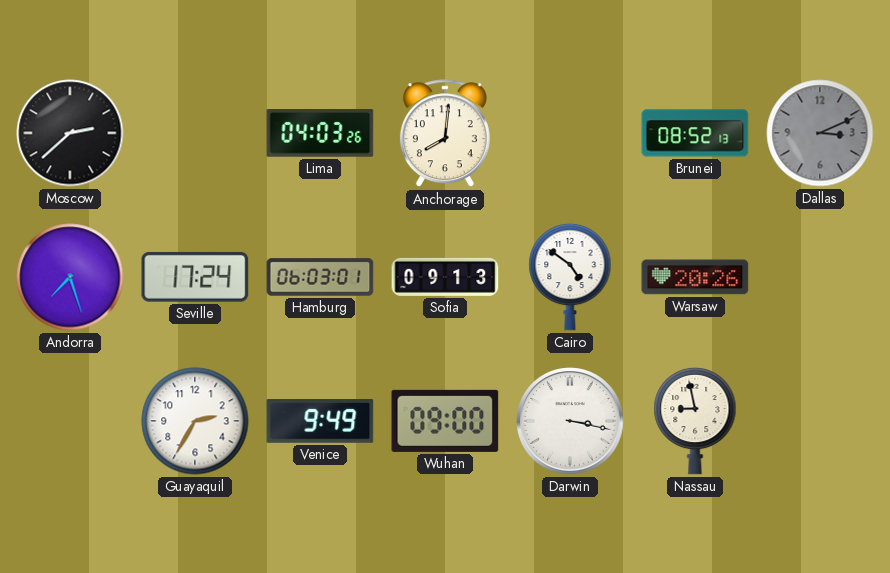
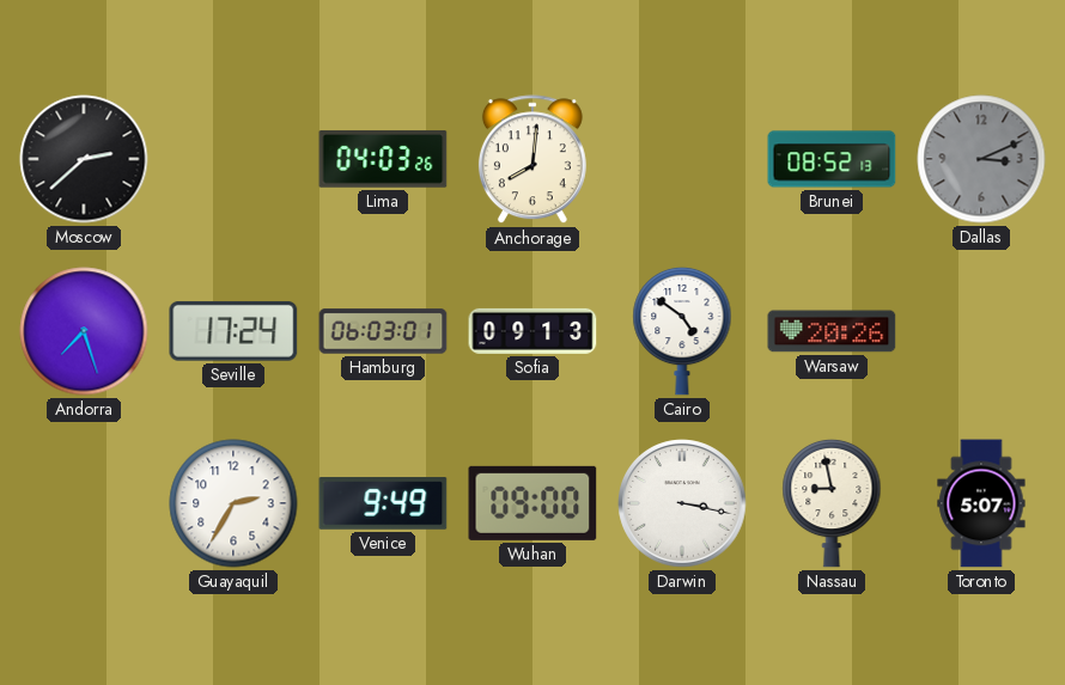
Toronto: none -> 5:07 (981, 503)
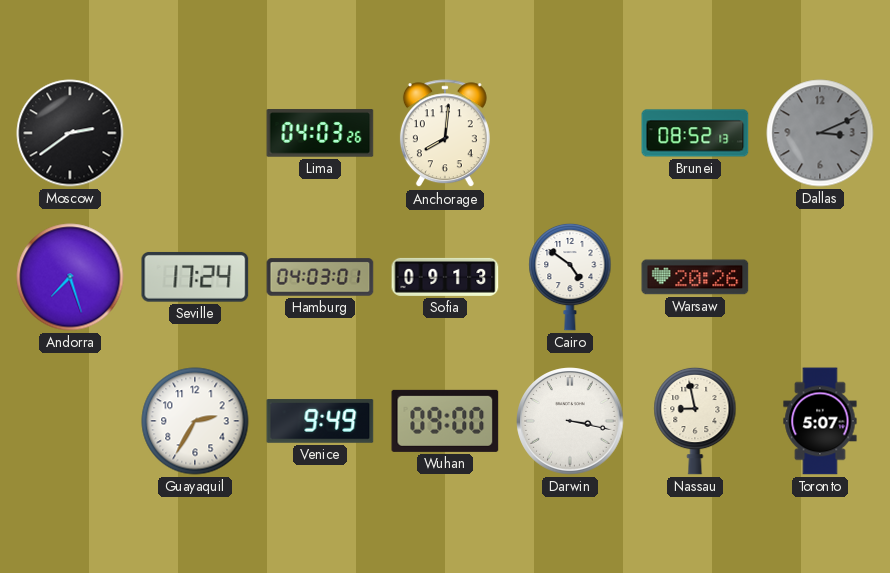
Moscow: 2:38 -> 2:39 (70, 133)
Hamburg: 06:03 -> 04:03 (320, 277)
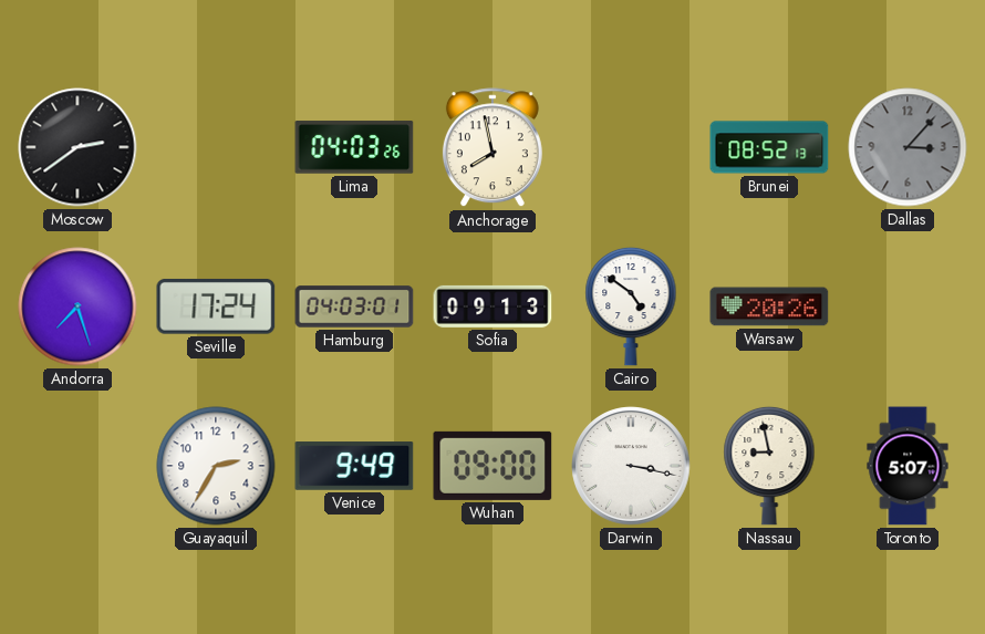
Anchorage: 8:01 -> 7:58 (492, 148)
Dallas: 3:11 -> 3:07 (908, 147)
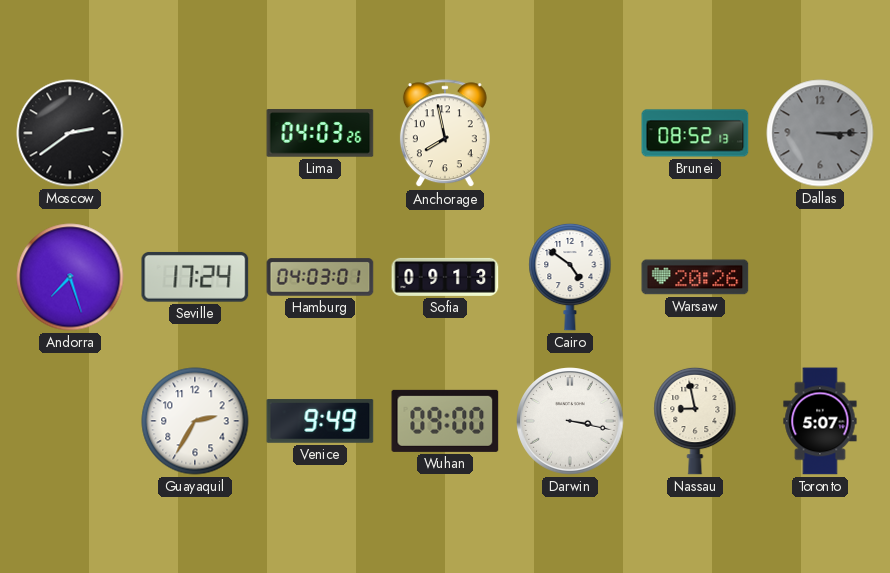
Dallas: 3:07 -> 3:15 (820, 133)
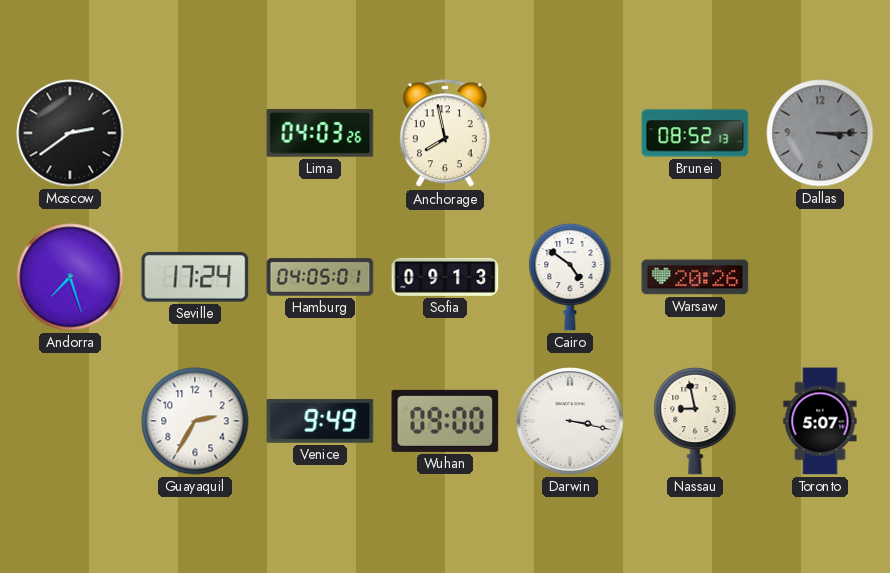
Hamburg: 04:03 -> 04:05 (320, 277)
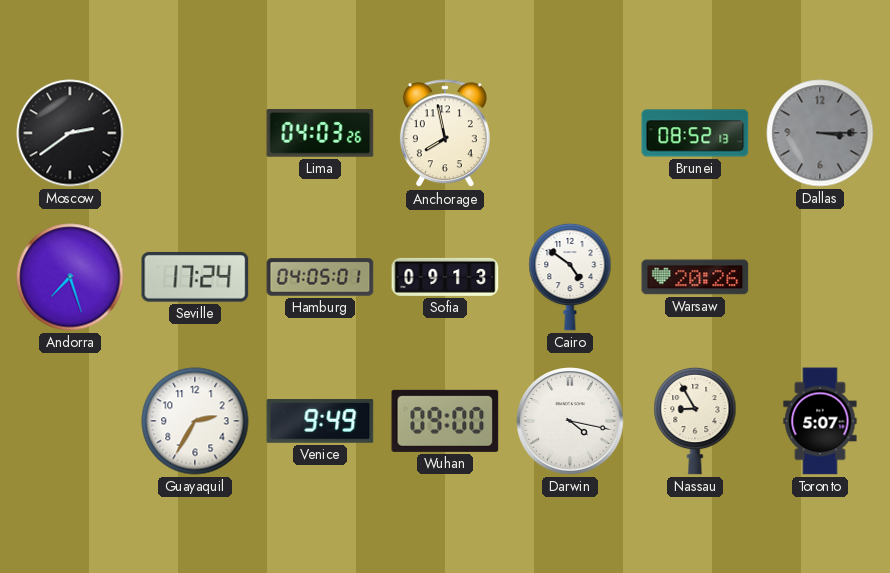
Darwin: 3:17 -> 4:17 (570, 421)
Nassau: 8:58 -> 8:55 (695, 421)
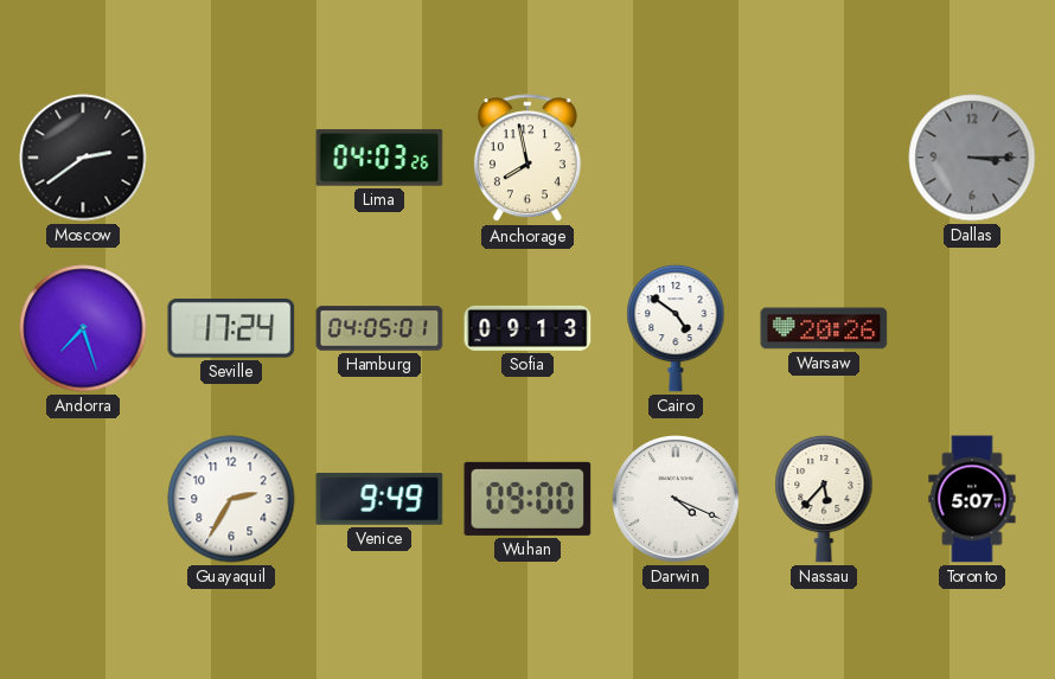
Brunei: 08:52 -> none (695, 133)
Darwin: 4:17 -> 4:19 (676, 499)
Nassau: 8:55 -> 5:37 (824, 499)
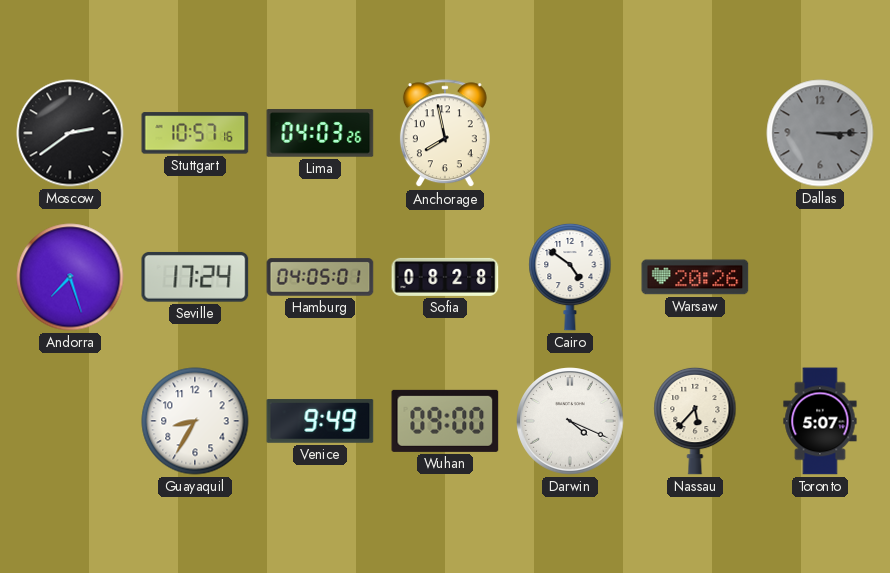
Stuttgart: none -> 10:57 (195, 133)
Sofia: 09:13 -> 08:28 (445, 277)
Guayaquil: 2:35 -> 8:35 (195, 421)
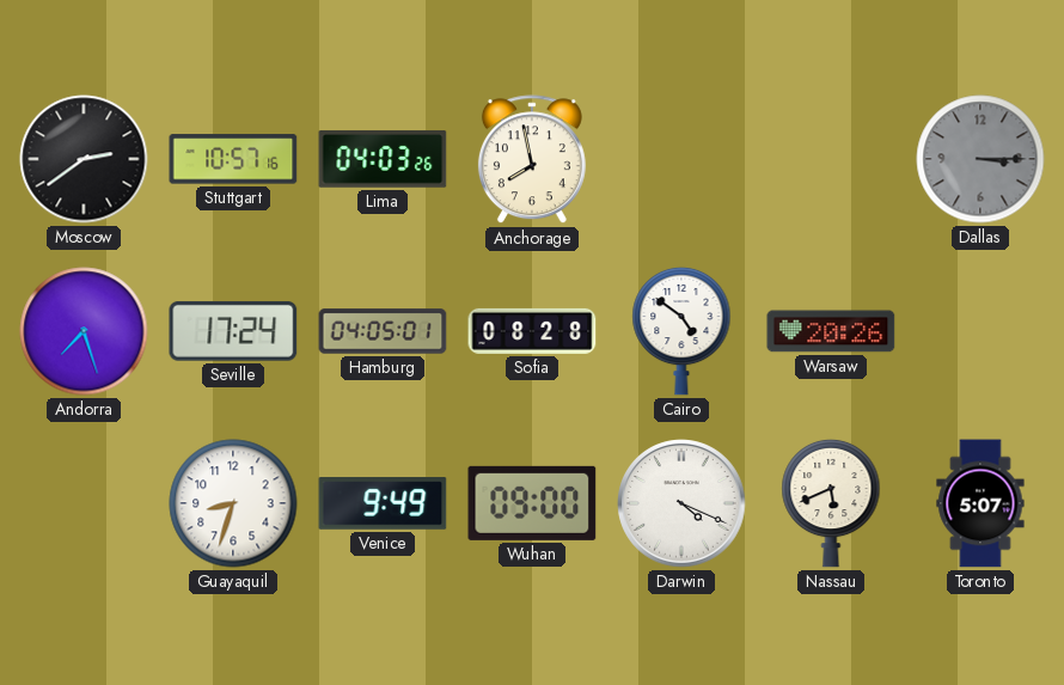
Guayaquil: 8:35 -> 8:33 (233, 503)
Nassau: 5:37 -> 5:41 (831, 503)
